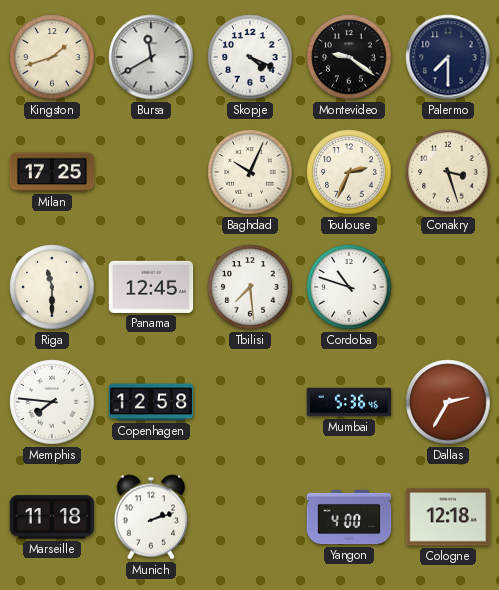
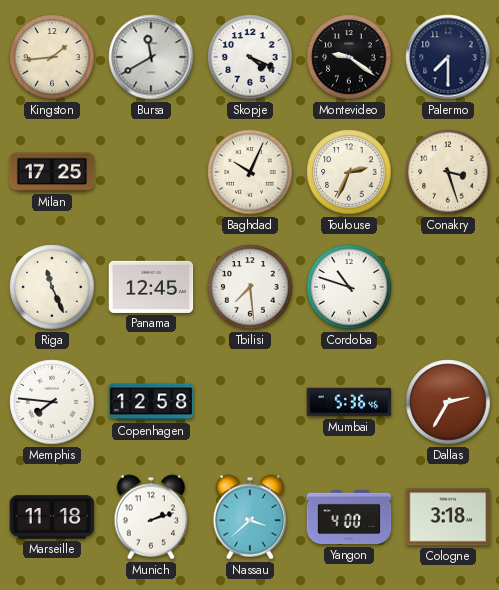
Kingston: 1:42 -> 1:44 (52, 57)
Riga: 11:30 -> 11:26 (52, 287)
Nassau: none -> 3:38 (250, 517)
Cologne: 12:18 -> 3:18 (448, 517)
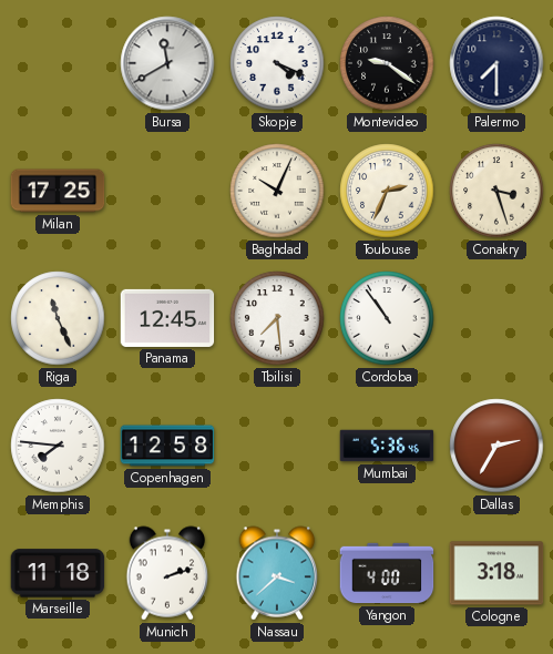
Kingston: 1:44 -> none (52, 57)
Cordoba: 10:48 -> 10:54 (387, 318)
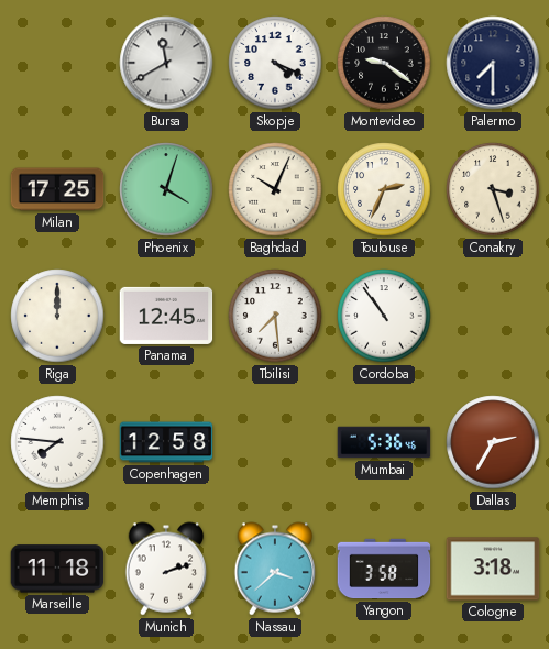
Phoenix: none -> 4:03 (166, 189)
Riga: 11:26 -> 12:00 (57, 316)
Yangon: 4:00 -> 3:58 (384, 569)
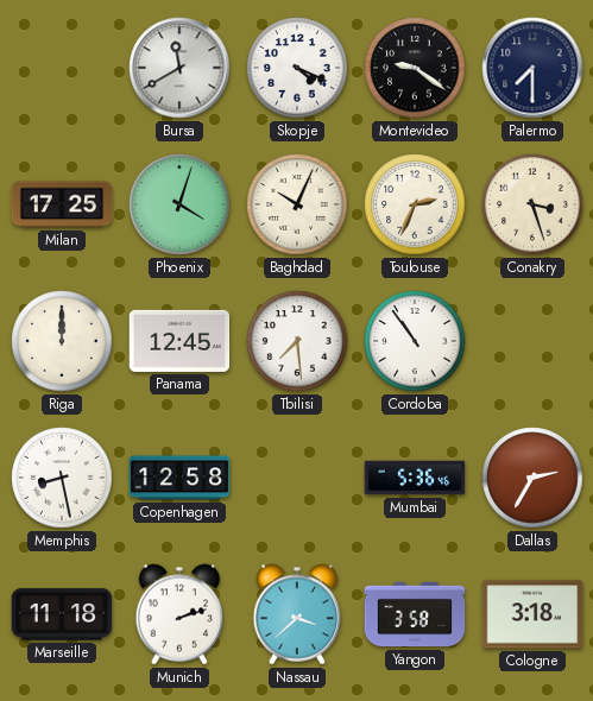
Memphis: 7:46 -> 8:28 (62, 478)
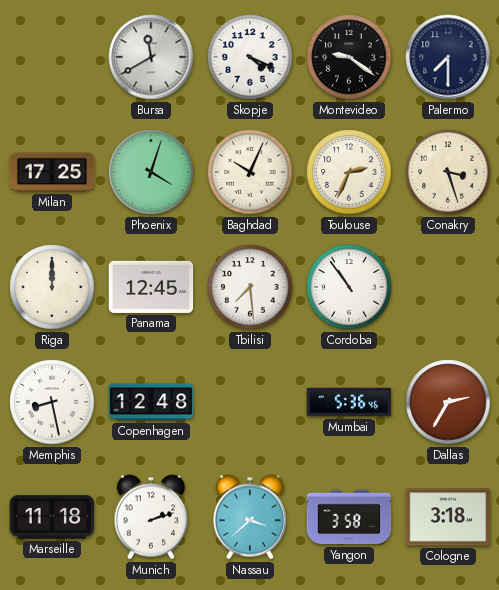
Copenhagen: 12:58 -> 12:48 (151, 402)
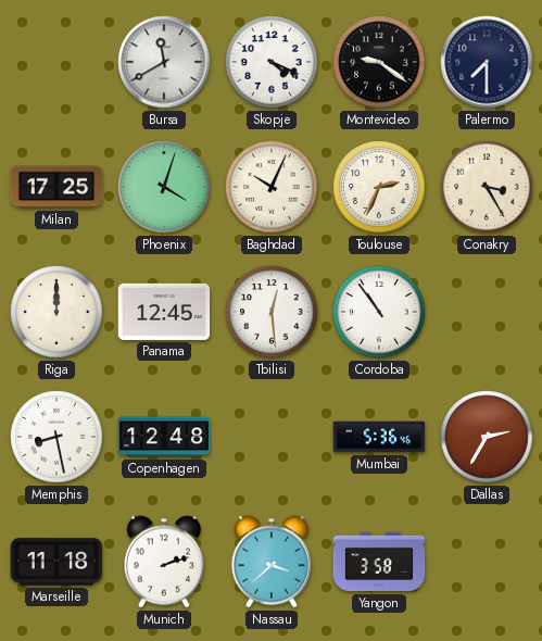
Conakry: 3:27 -> 3:25 (487, 187)
Tbilisi: 7:29 -> 12:29 (272, 312)
Cologne: 3:18 -> none (448, 517)
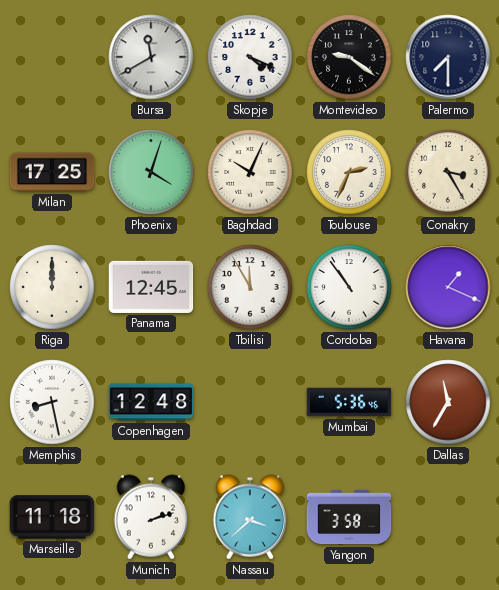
Tbilisi: 12:29 -> 11:55 (250, 287)
Havana: none -> 1:19 (448, 287)
Dallas: 2:35 -> 11:35 (448, 402)
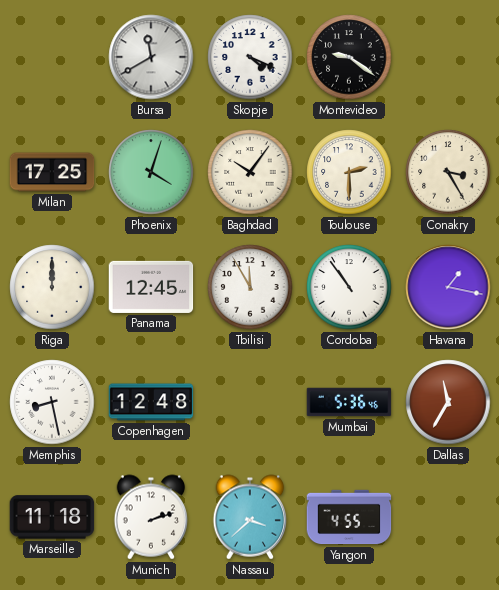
Palermo: 7:30 -> none (448, 57)
Baghdad: 10:04 -> 10:06 (250, 172)
Toulouse: 2:34 -> 2:30 (349, 172)
Havana: 1:19 -> 1:17 (448, 287)
Yangon: 3:58 -> 4:55 (349, 517)
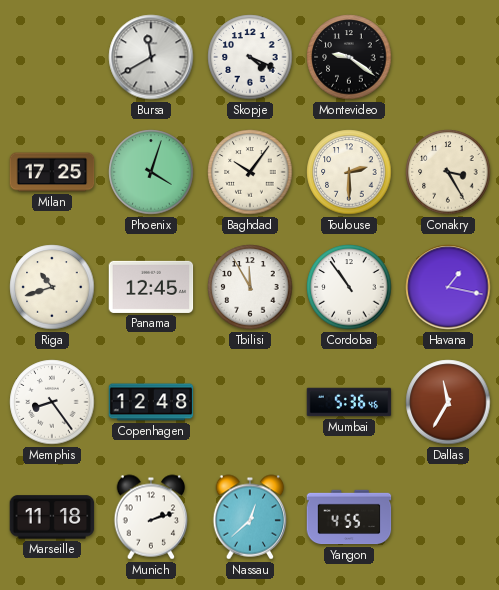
Riga: 12:00 -> 10:42 (52, 287)
Memphis: 8:28 -> 8:24 (52, 402)
Nassau: 3:38 -> 12:38 (250, 517)
